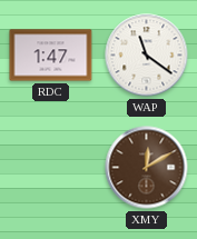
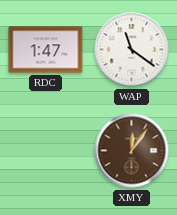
XMY: 12:10 -> 12:06 (132, 151)
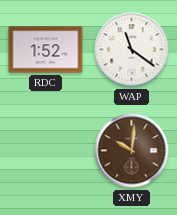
RDC: 1:47 -> 1:52 (46, 50)
XMY: 12:06 -> 10:01 (132, 151)
